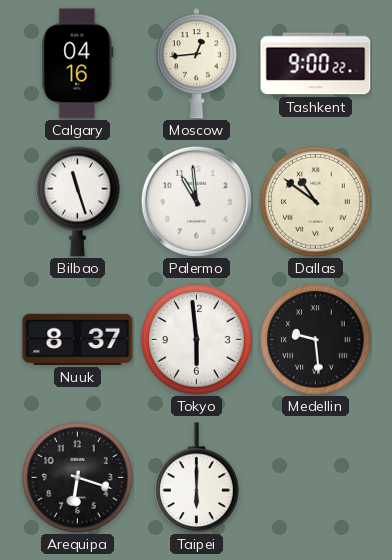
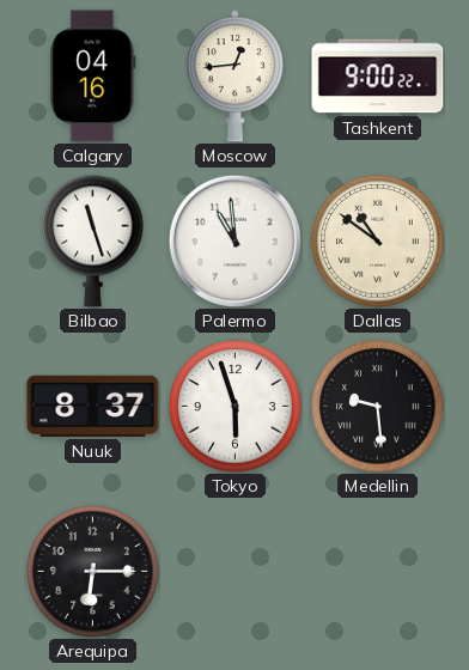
Tokyo: 5:59 -> 5:57 (236, 407)
Arequipa: 6:18 -> 6:15 (93, 572)
Taipei: 6:00 -> none (197, 478)
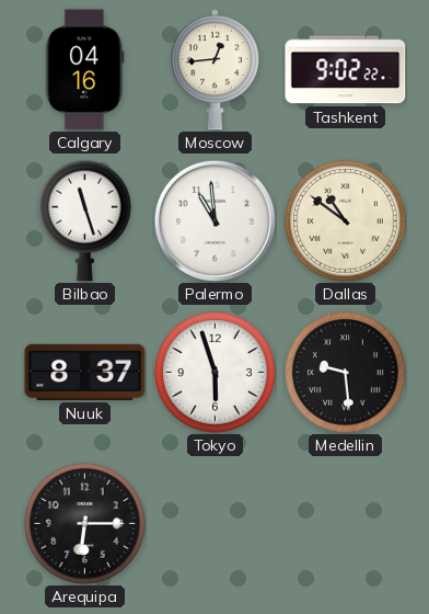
Tashkent: 9:00 -> 9:02 (346, 70)
